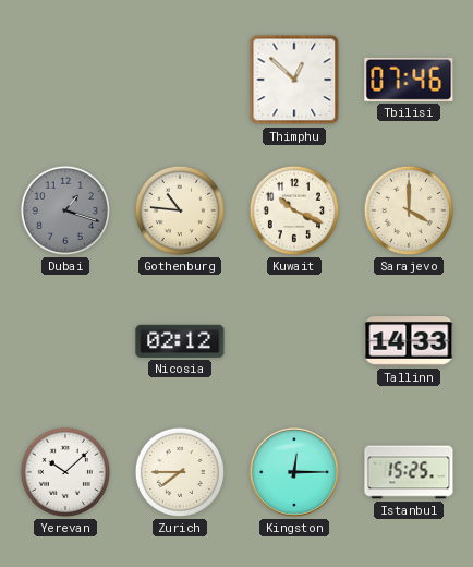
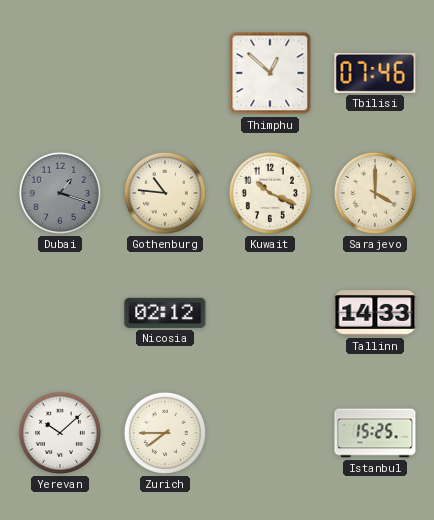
Kingston: 12:15 -> none (294, 472)
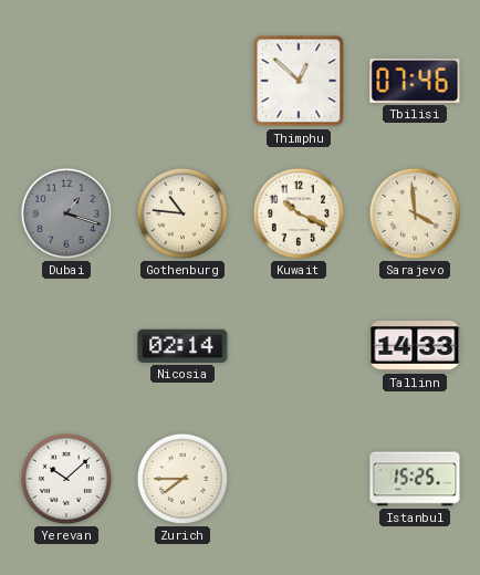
Sarajevo: 4:00 -> 3:59 (415, 213)
Nicosia: 02:12 -> 02:14 (182, 346)
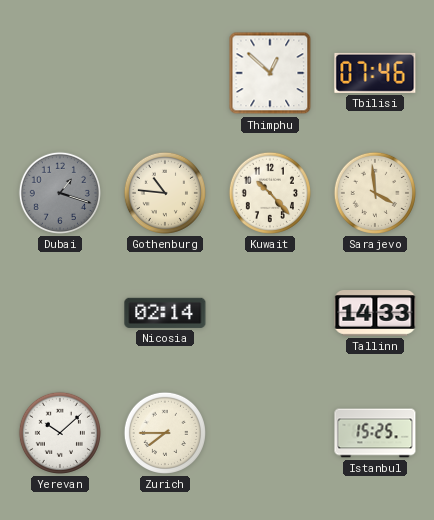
Kuwait: 10:19 -> 10:23 (270, 193)
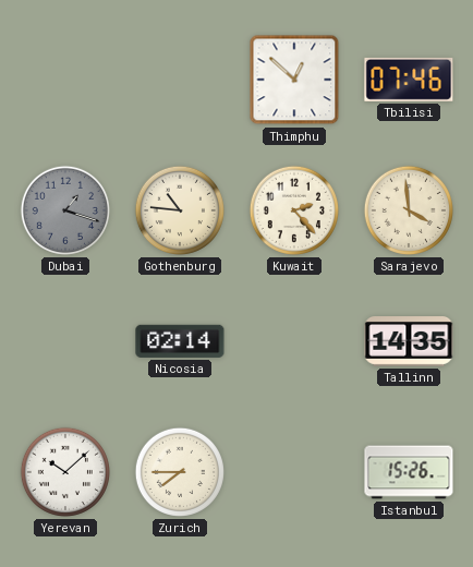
Kuwait: 10:23 -> 2:23 (294, 210)
Tallinn: 14:33 -> 14:35 (409, 342)
Istanbul: 15:25 -> 15:26 (409, 472)
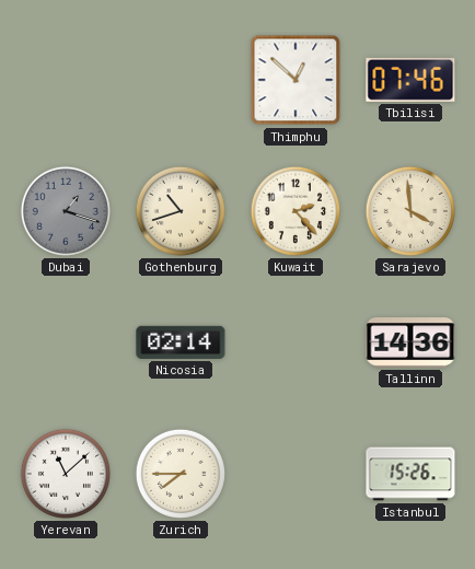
Gothenburg: 10:46 -> 10:42 (181, 211)
Tallinn: 14:35 -> 14:36 (410, 344)
Yerevan: 10:08 -> 11:08 (66, 474)
